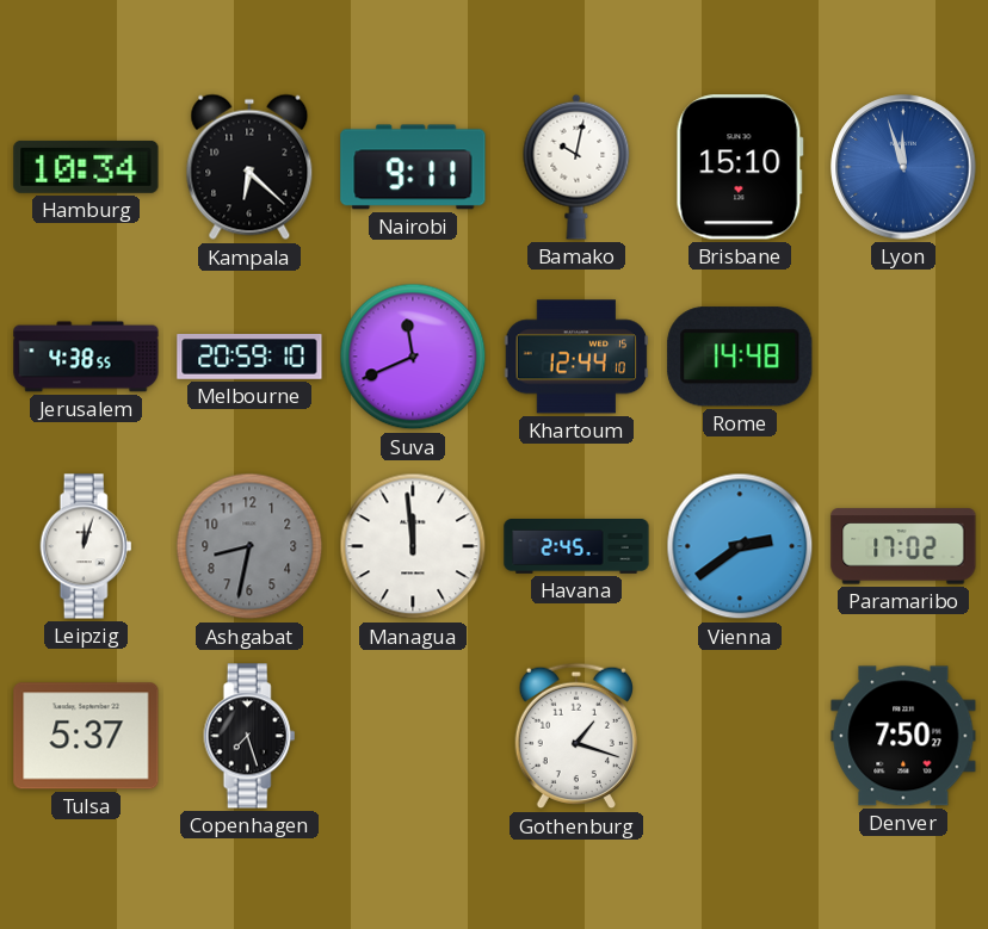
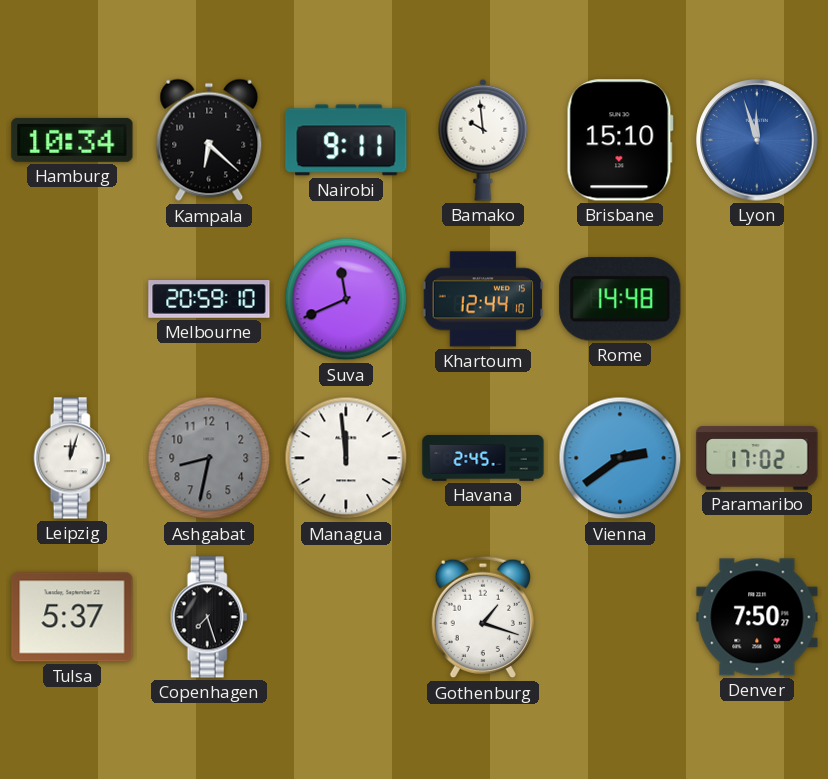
Bamako: 10:02 -> 9:59 (483, 140)
Jerusalem: 4:38 -> none (86, 357)
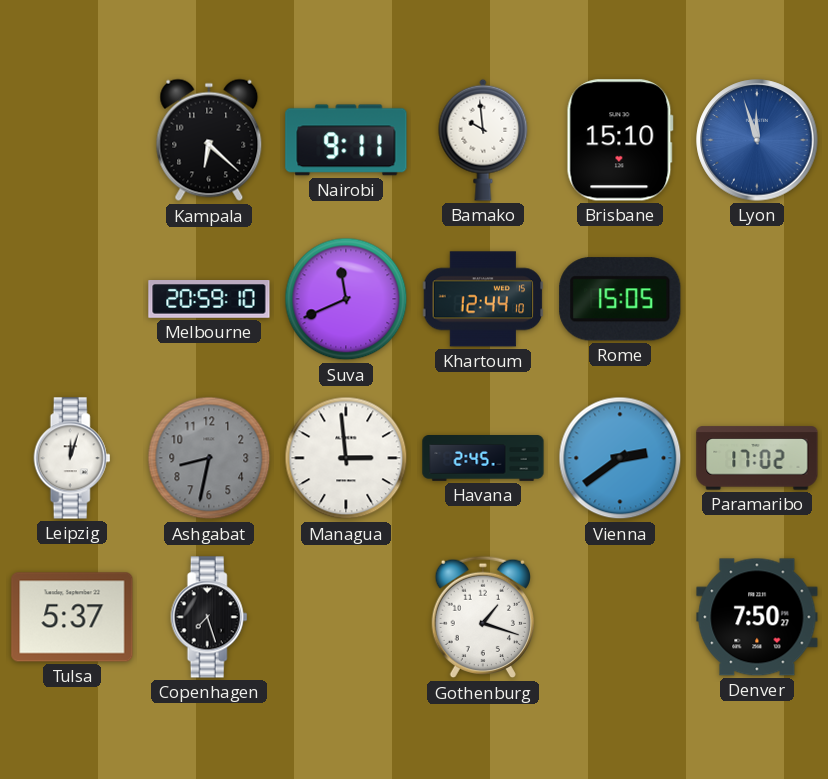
Hamburg: 10:34 -> none (72, 140)
Rome: 14:48 -> 15:05 (620, 299)
Managua: 11:59 -> 2:59 (346, 458)
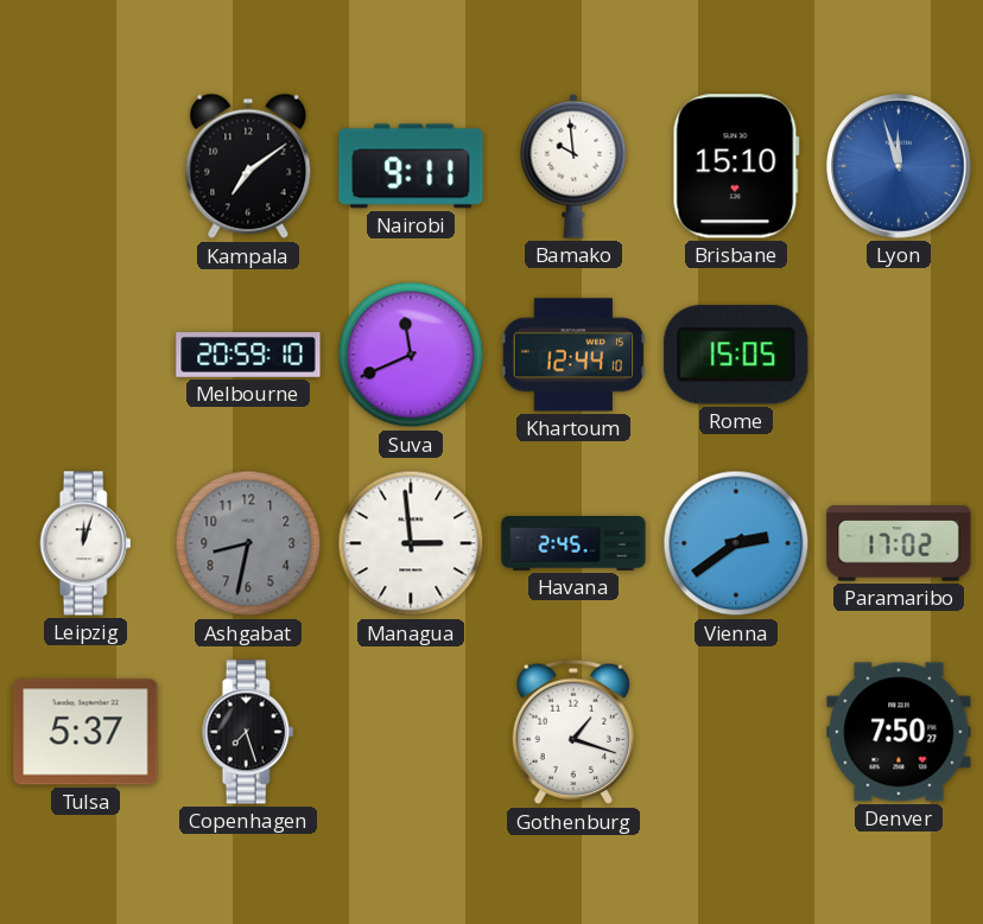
Kampala: 6:22 -> 7:09 (248, 166)
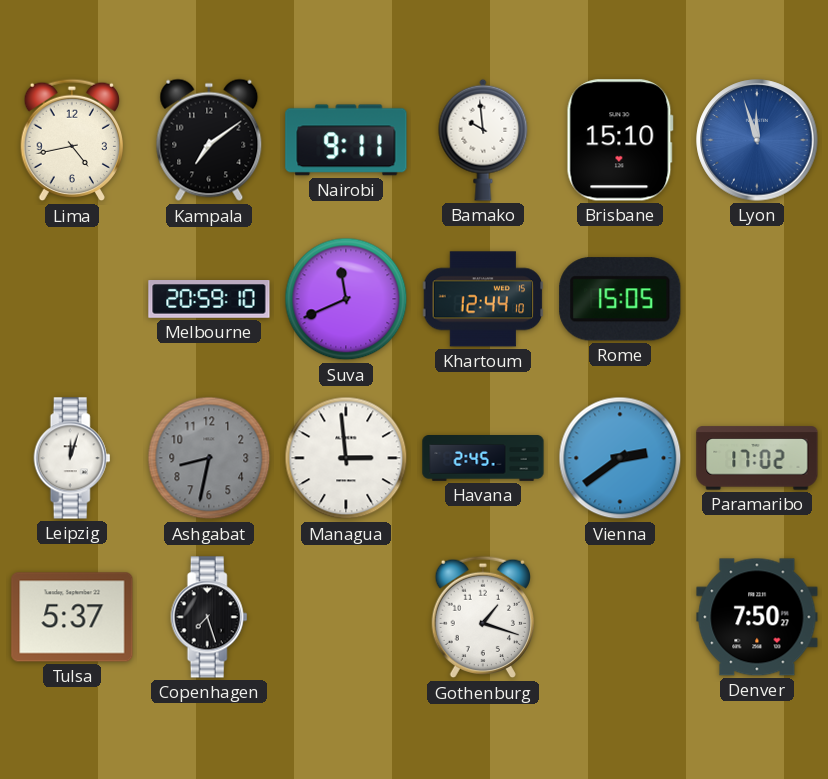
Lima: none -> 4:43 (71, 140)
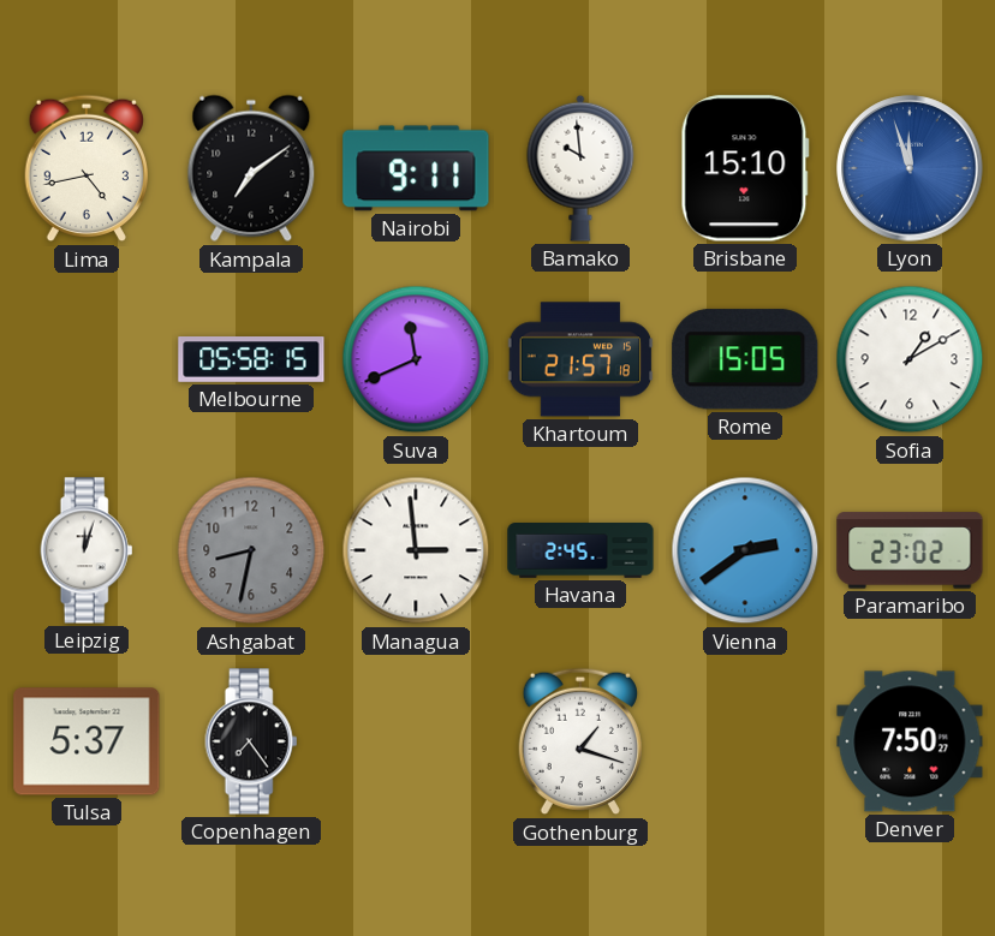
Melbourne: 20:59 -> 05:58 (251, 359)
Khartoum: 12:44 -> 21:57 (580, 359)
Sofia: none -> 1:10 (910, 359)
Paramaribo: 17:02 -> 23:02 (910, 550)
Copenhagen: 7:27 -> 7:24 (251, 741)
